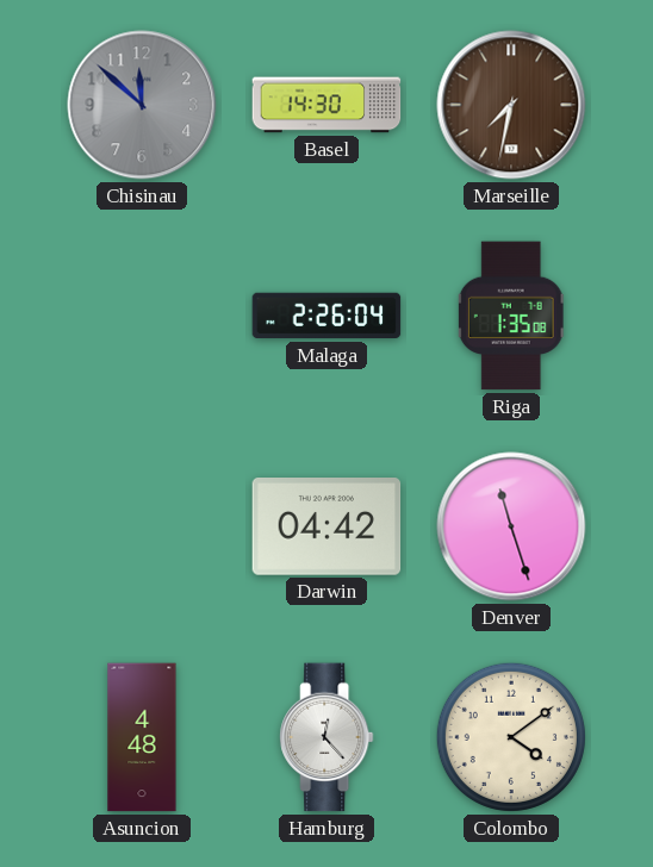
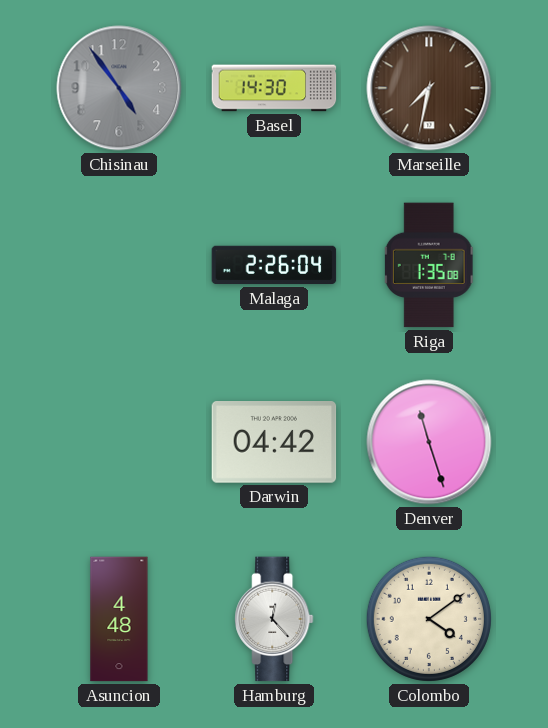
Chisinau: 11:52 -> 4:54 (119, 88)
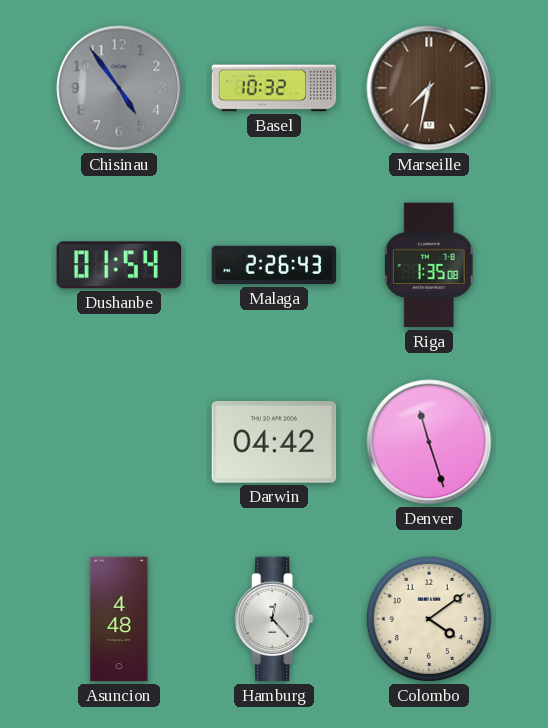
Basel: 14:30 -> 10:32 (274, 88)
Dushanbe: none -> 01:54 (119, 265)
Malaga: 2:26:04 -> 2:26:43 (274, 265)
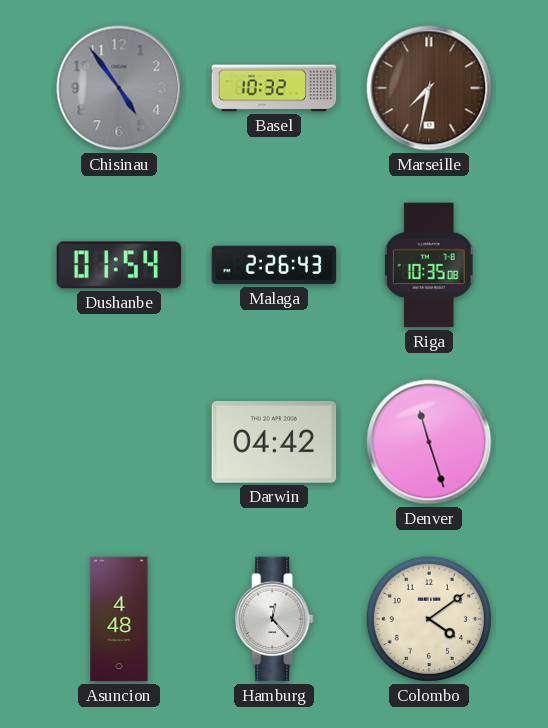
Riga: 1:35 -> 10:35 (429, 265)
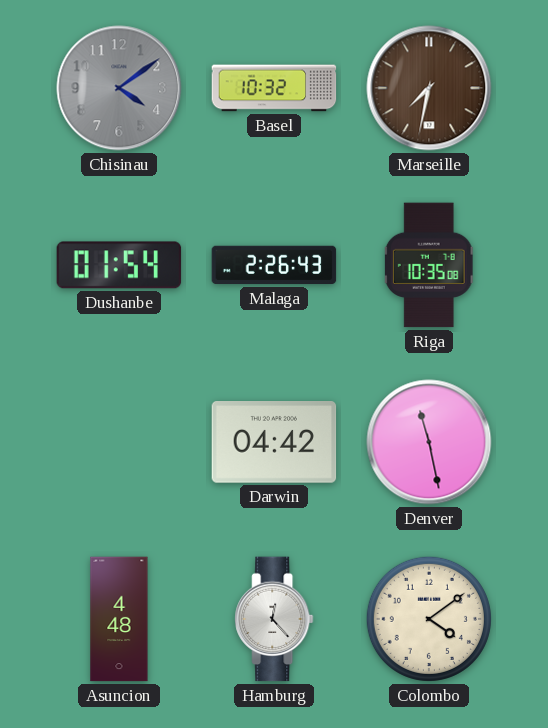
Chisinau: 4:54 -> 4:09 (119, 88)
Denver: 11:27 -> 11:28 (429, 442)
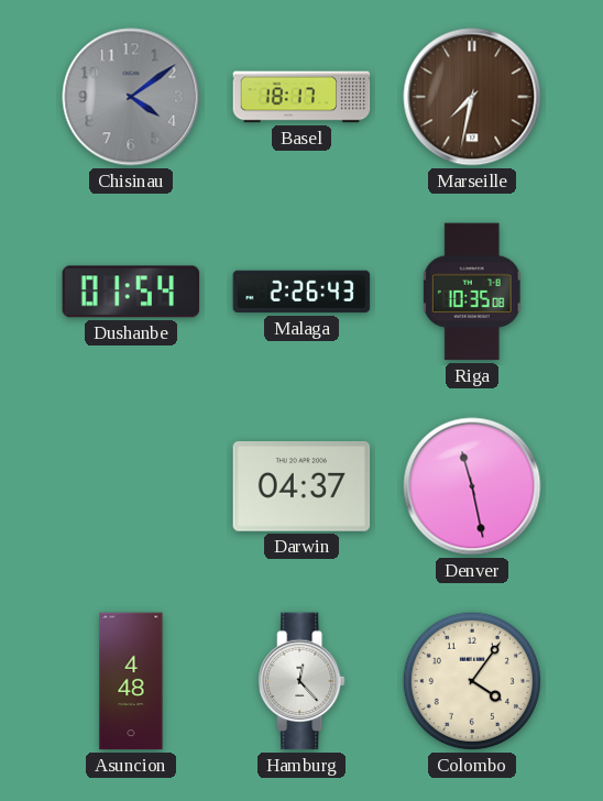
Basel: 10:32 -> 18:17 (301, 97)
Darwin: 04:42 -> 04:37 (301, 487)
Colombo: 4:09 -> 4:06 (472, 681)
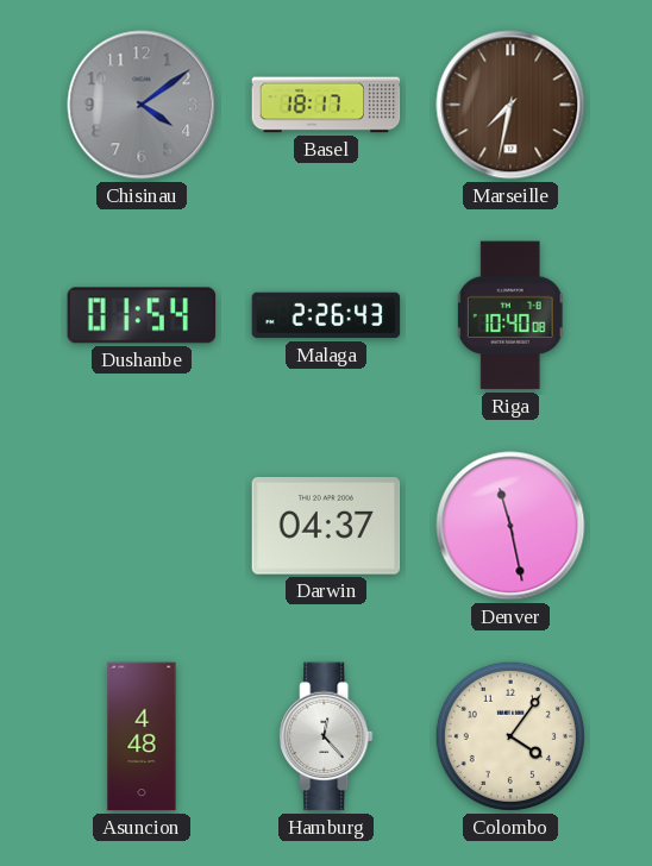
Riga: 10:35 -> 10:40 (510, 315)
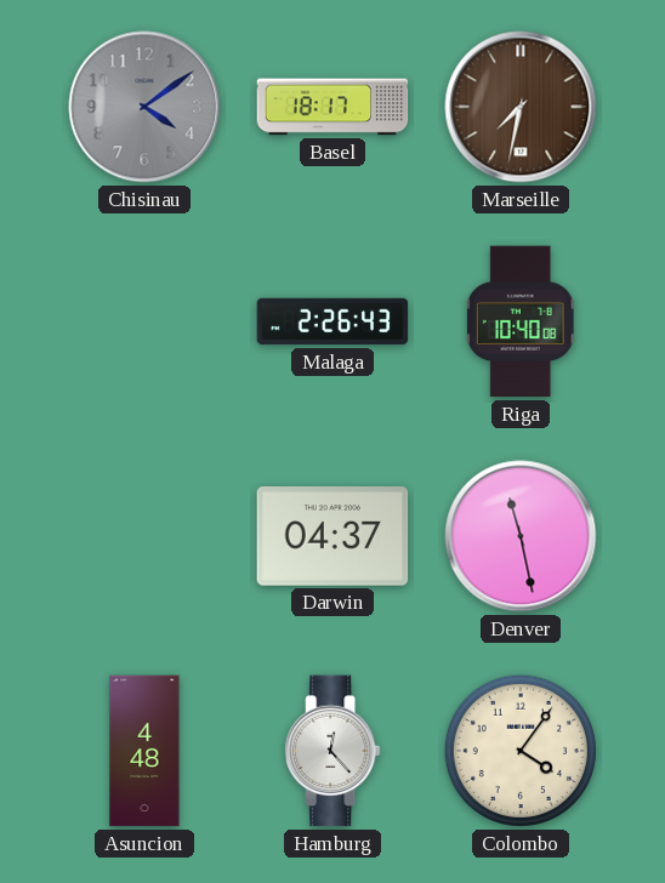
Dushanbe: 01:54 -> none (142, 315)
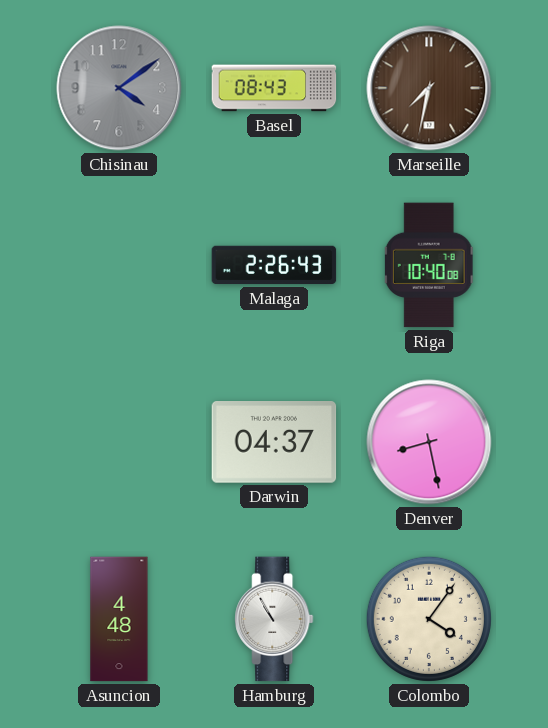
Basel: 18:17 -> 08:43 (274, 88)
Denver: 11:28 -> 8:28 (429, 442)
Hamburg: 12:23 -> 10:55 (274, 619)
